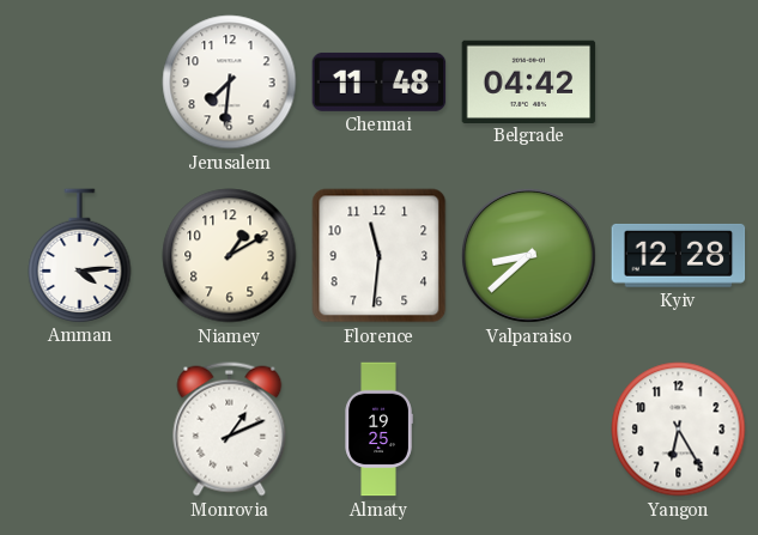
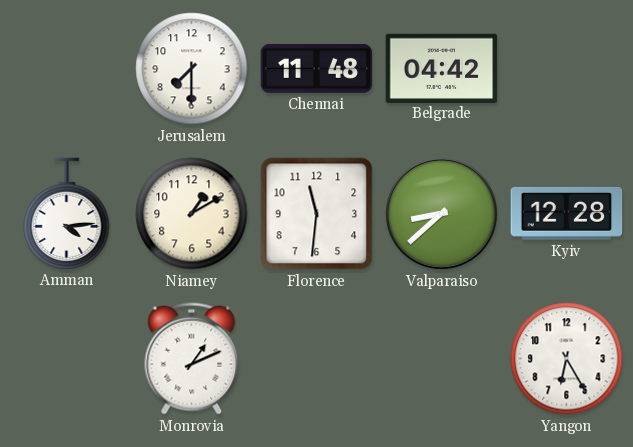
Jerusalem: 7:31 -> 7:30 (192, 69)
Almaty: 19:25 -> none (378, 430)
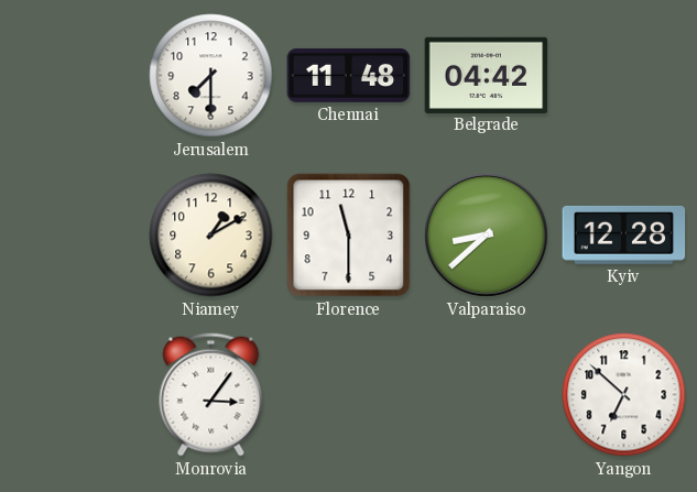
Amman: 4:14 -> none (67, 213)
Florence: 11:31 -> 11:30 (349, 236)
Monrovia: 1:11 -> 3:06 (211, 395)
Yangon: 6:25 -> 6:52 (624, 395)
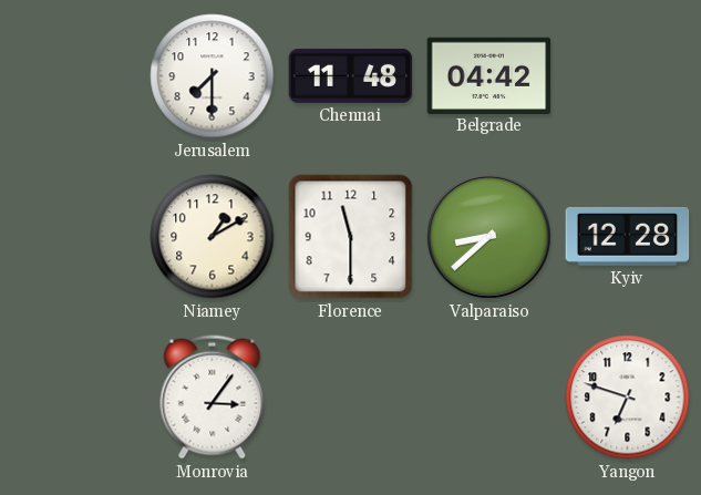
Yangon: 6:52 -> 6:48 (628, 398)
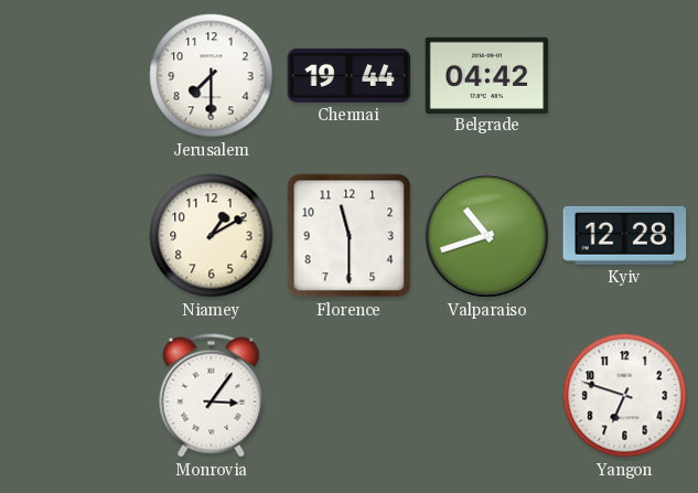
Chennai: 11:48 -> 19:44 (350, 75)
Valparaiso: 8:38 -> 10:42 (486, 235)
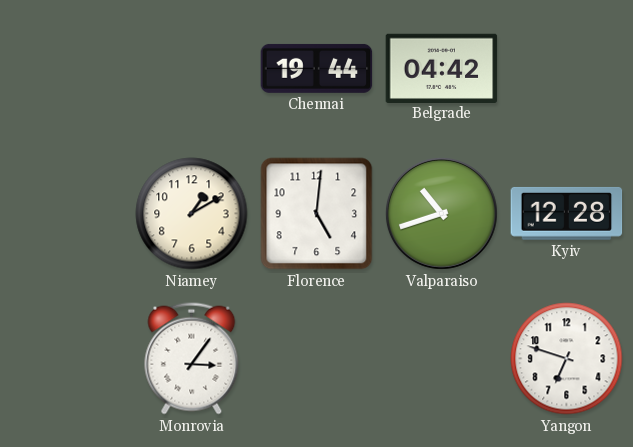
Jerusalem: 7:30 -> none (212, 76)
Florence: 11:30 -> 5:01 (317, 214)
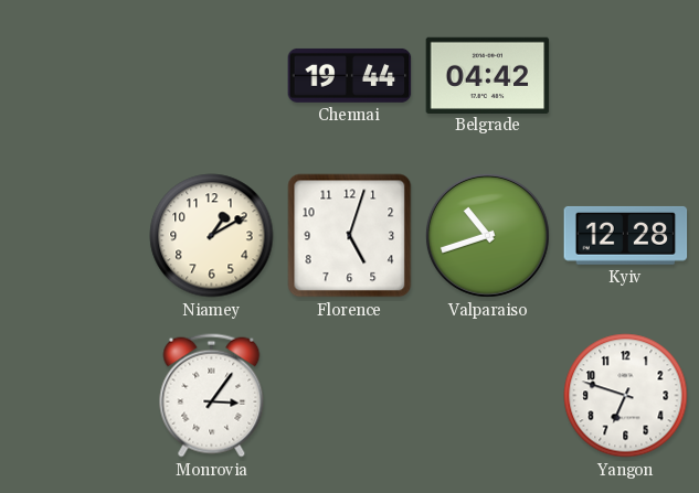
Florence: 5:01 -> 5:03 (350, 236)
